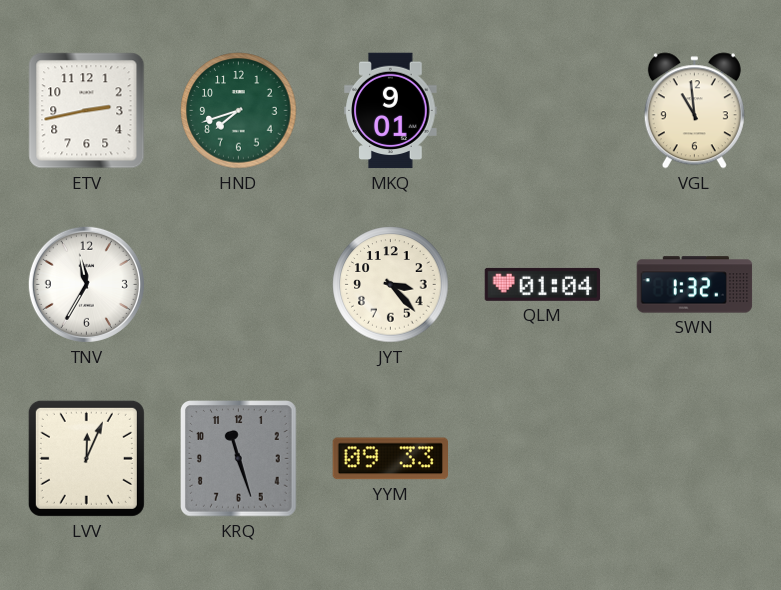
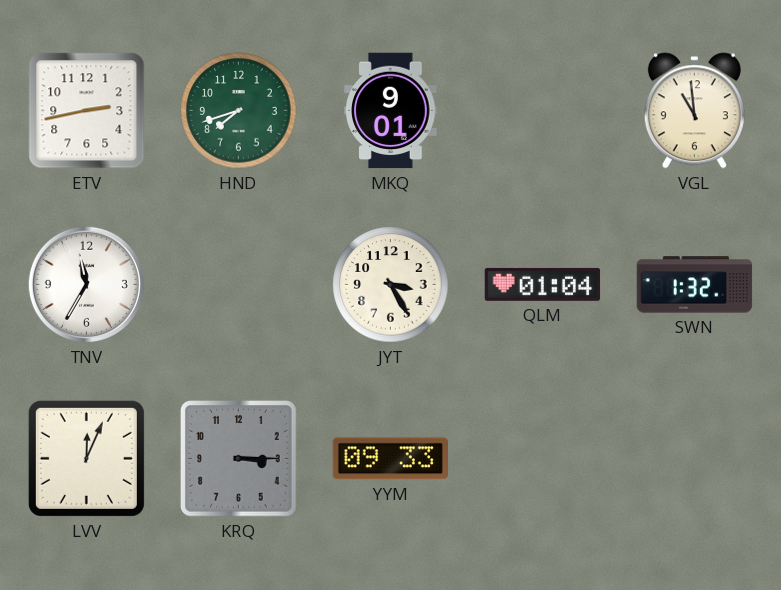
JYT: 3:23 -> 3:25 (391, 285)
KRQ: 11:27 -> 3:15 (239, 459)
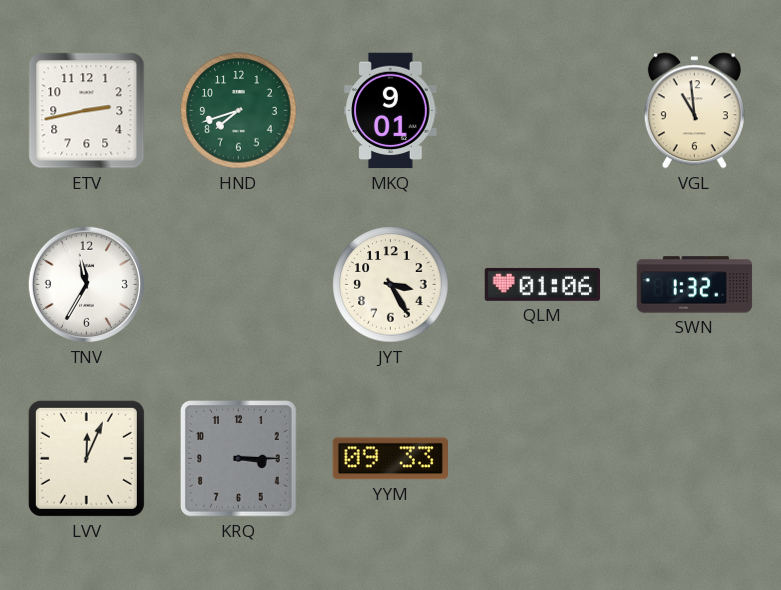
QLM: 01:04 -> 01:06 (543, 284)
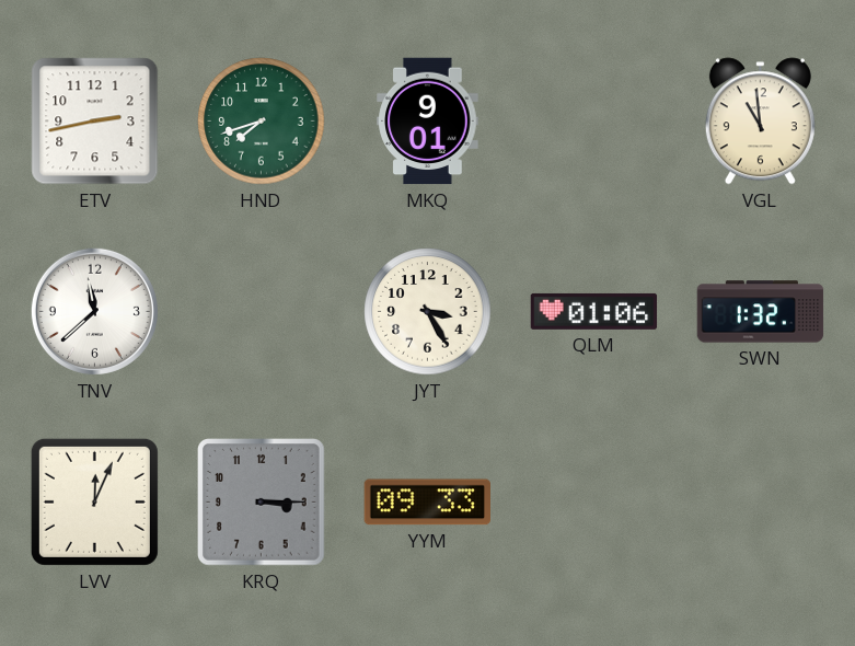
TNV: 11:35 -> 11:38 (94, 311)
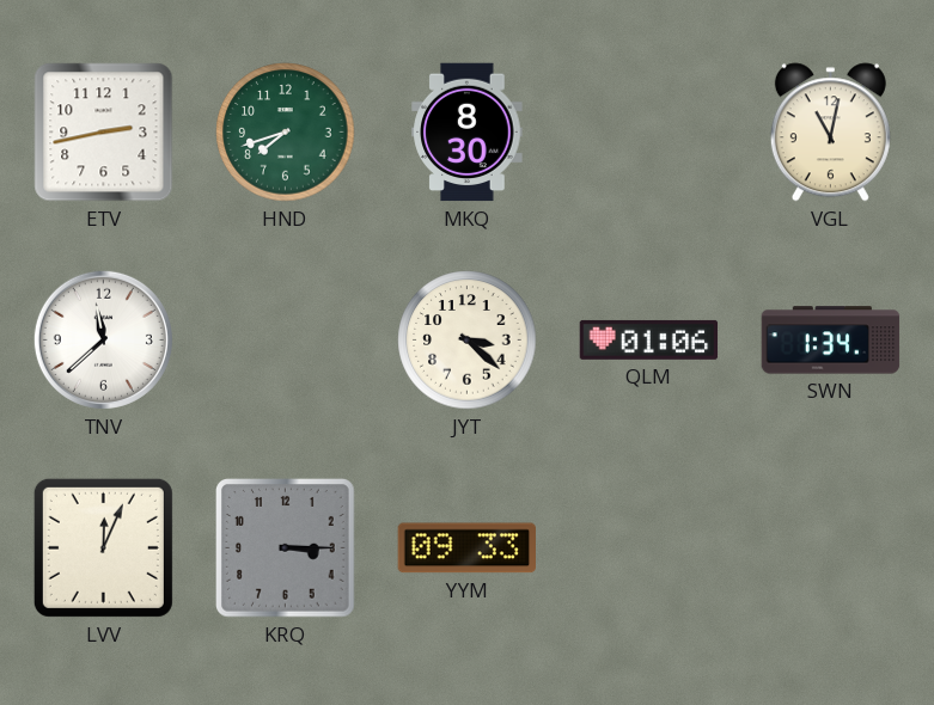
MKQ: 9:01 -> 8:30 (468, 133)
VGL: 10:59 -> 11:02 (830, 133)
JYT: 3:25 -> 3:22 (468, 341)
SWN: 1:32 -> 1:34 (831, 341)
